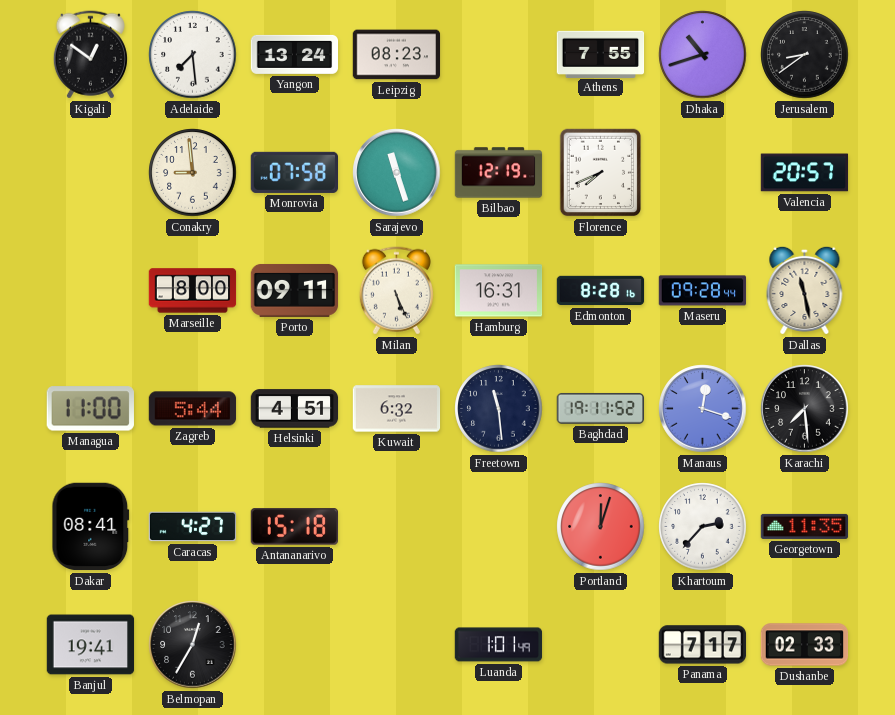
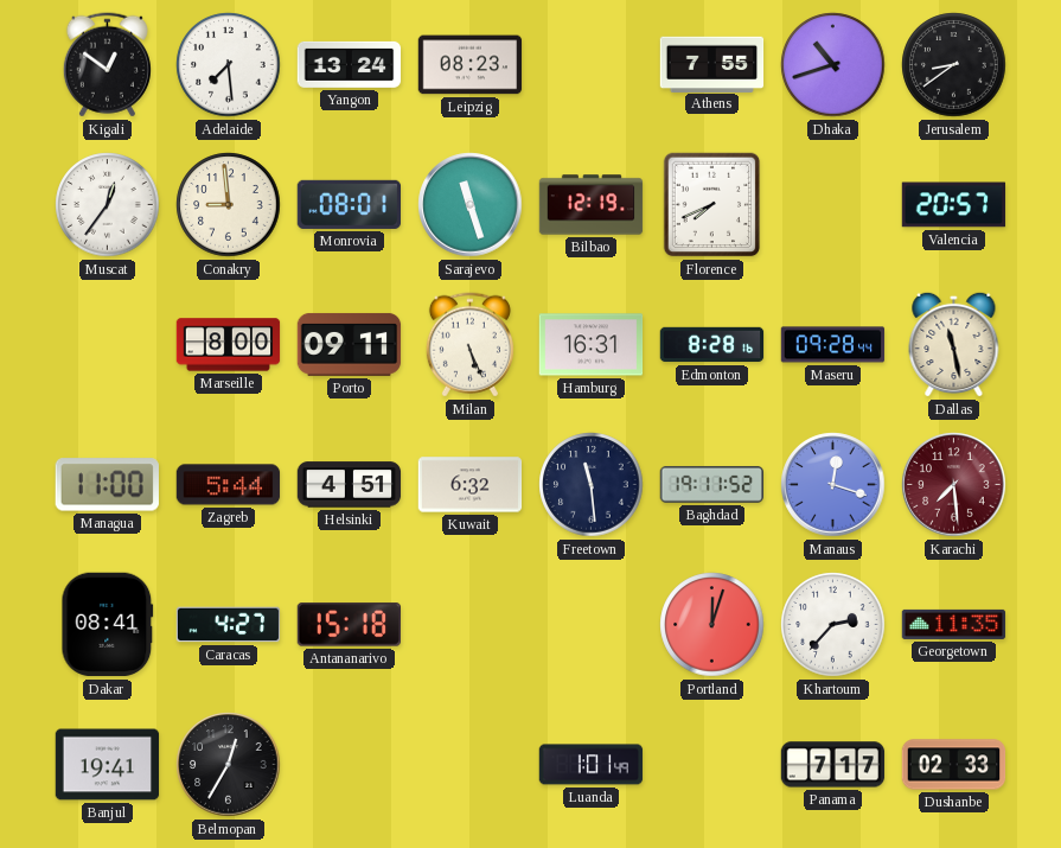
Muscat: none -> 12:36 (108, 205)
Monrovia: 07:58 -> 08:01 (349, 204)
Karachi dial: black -> burgundy (954, 485)
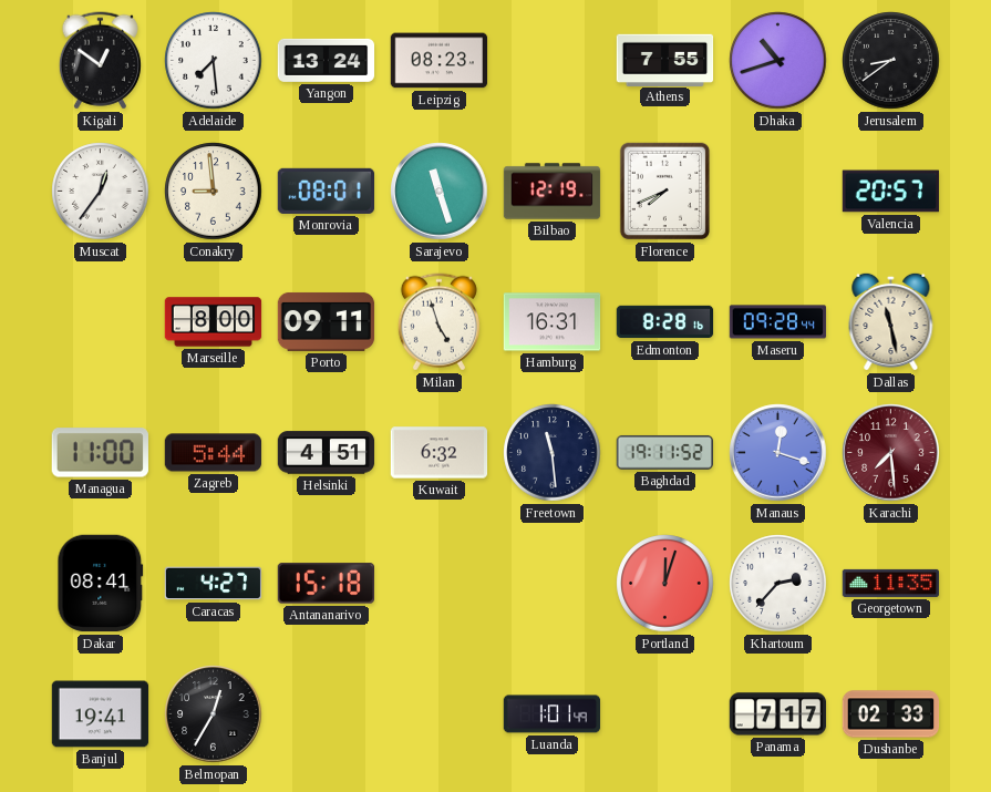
Milan: 5:26 -> 4:57 (438, 322)
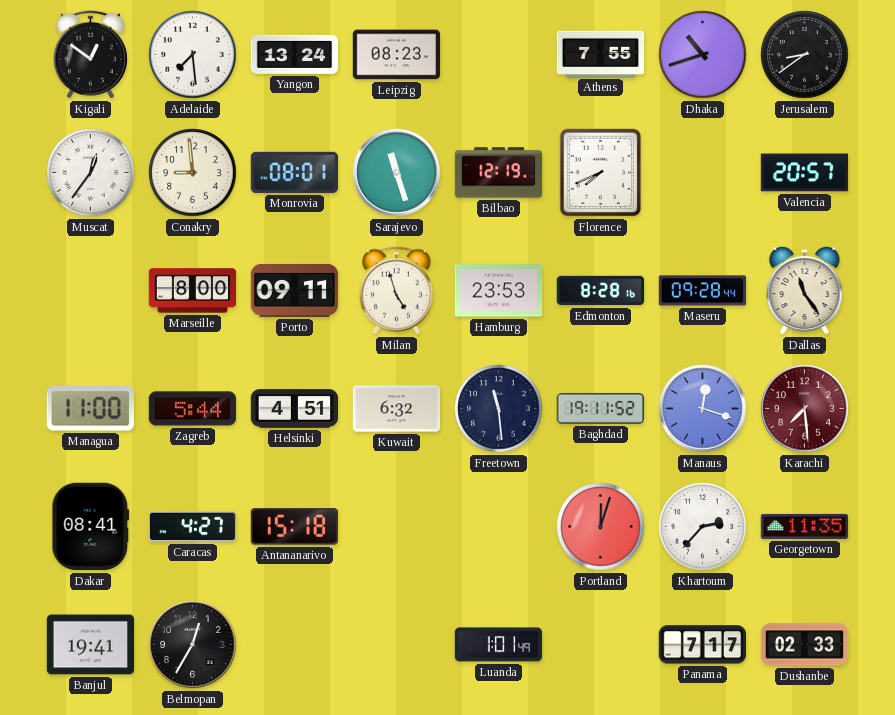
Hamburg: 16:31 -> 23:53 (499, 291)
Dallas: 11:28 -> 11:24 (805, 290)
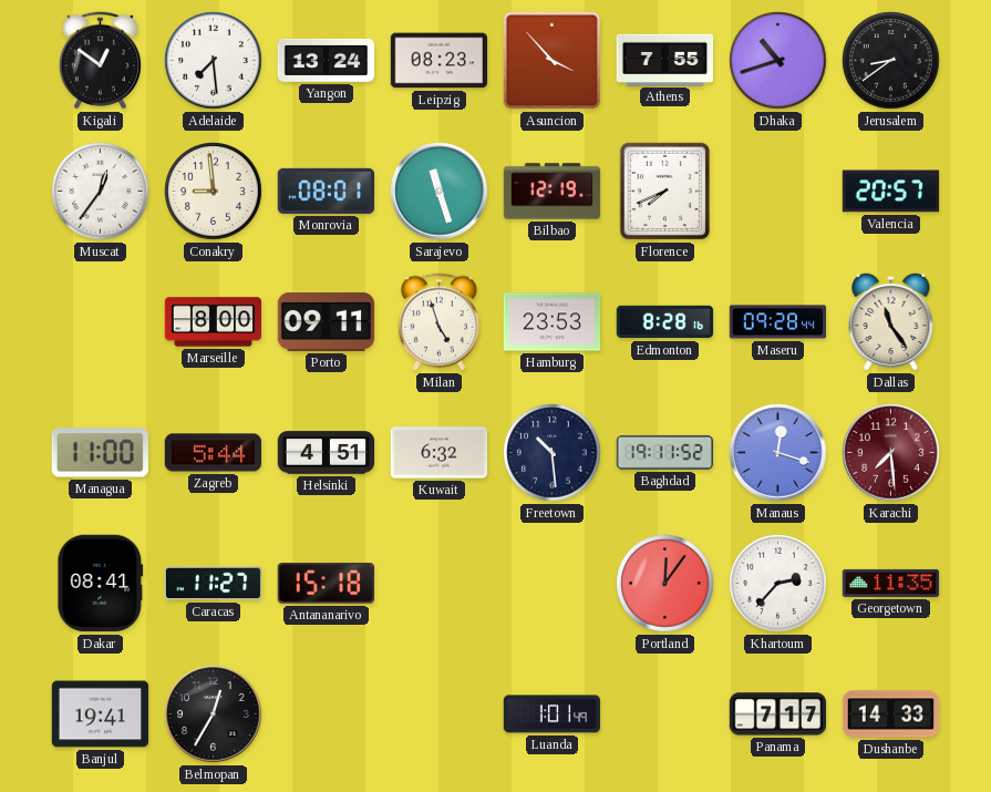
Asuncion: none -> 3:53 (553, 61)
Freetown: 11:29 -> 10:29 (553, 453)
Caracas: 4:27 -> 11:27 (214, 584)
Portland: 12:03 -> 12:06 (665, 584)
Dushanbe: 02:33 -> 14:33 (891, 714)
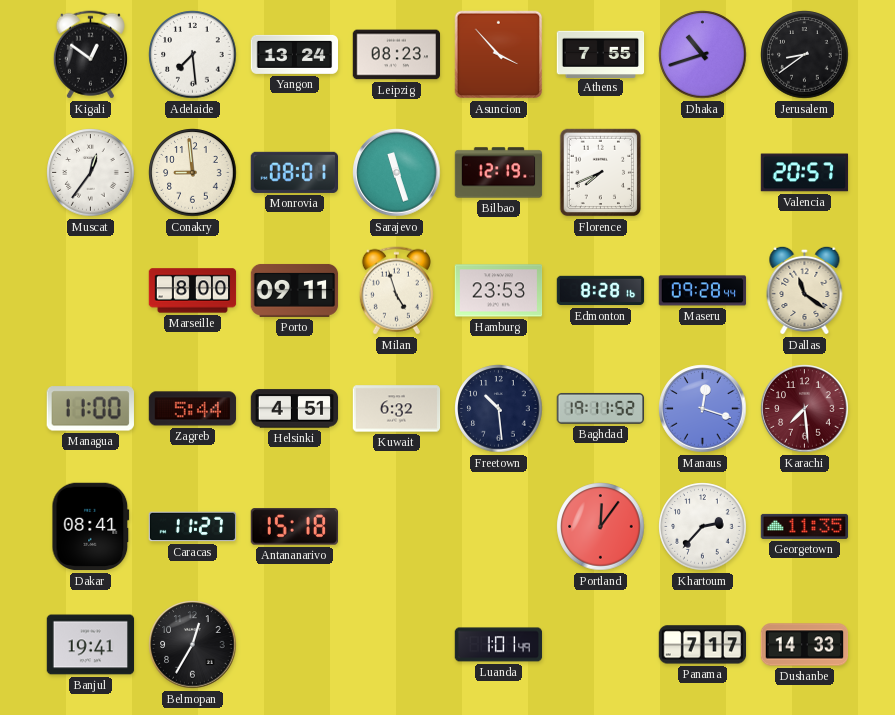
Dallas: 11:24 -> 11:21 (805, 290)
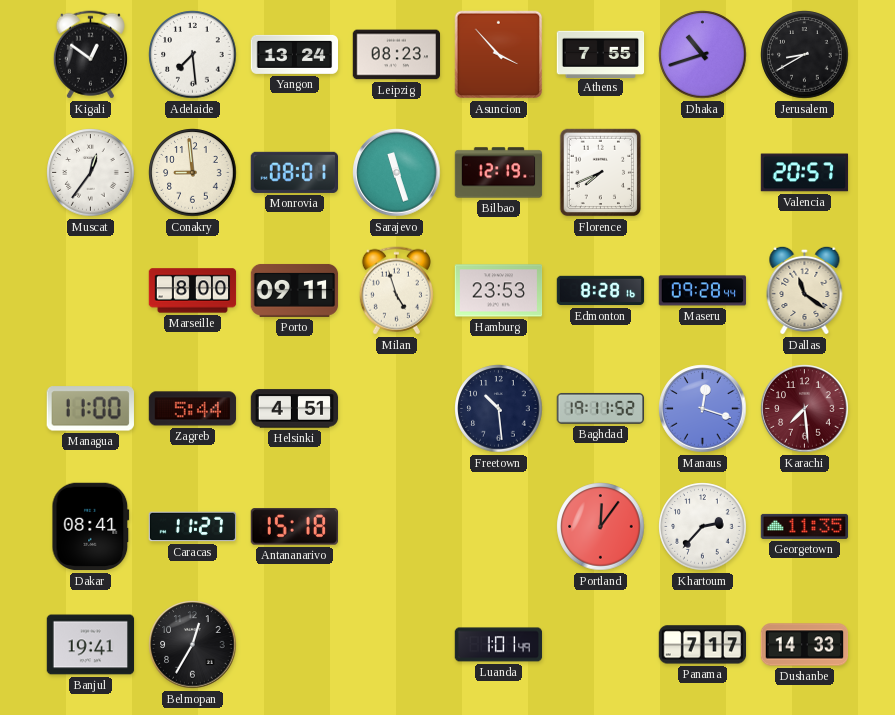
Jerusalem: 8:39 -> 8:40 (805, 55)
Kuwait: 6:32 -> none (397, 409)
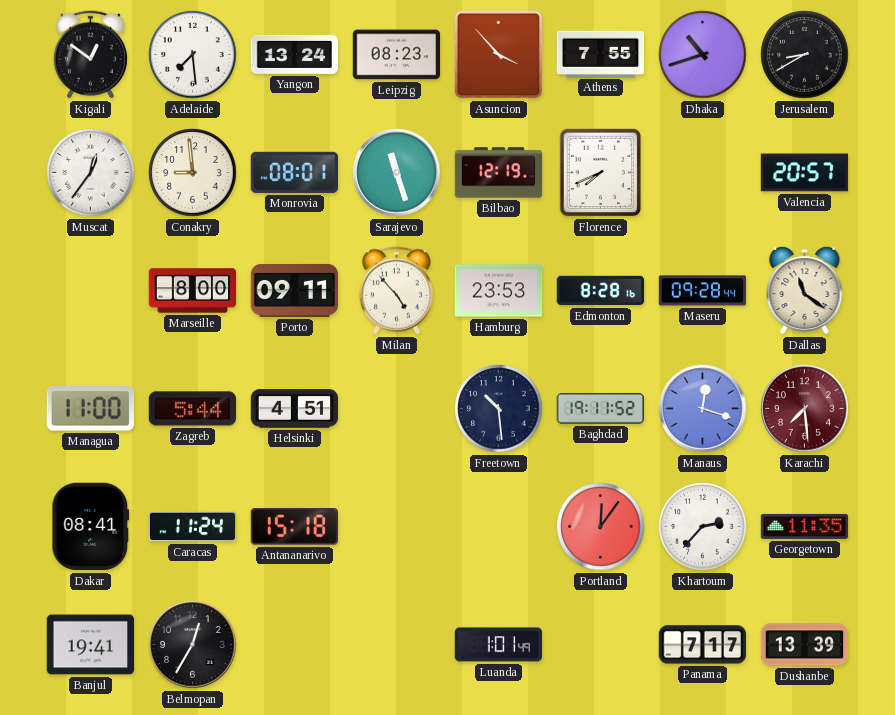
Milan: 4:57 -> 4:53 (396, 291)
Caracas: 11:27 -> 11:24 (193, 527)
Dushanbe: 14:33 -> 13:39 (805, 645)
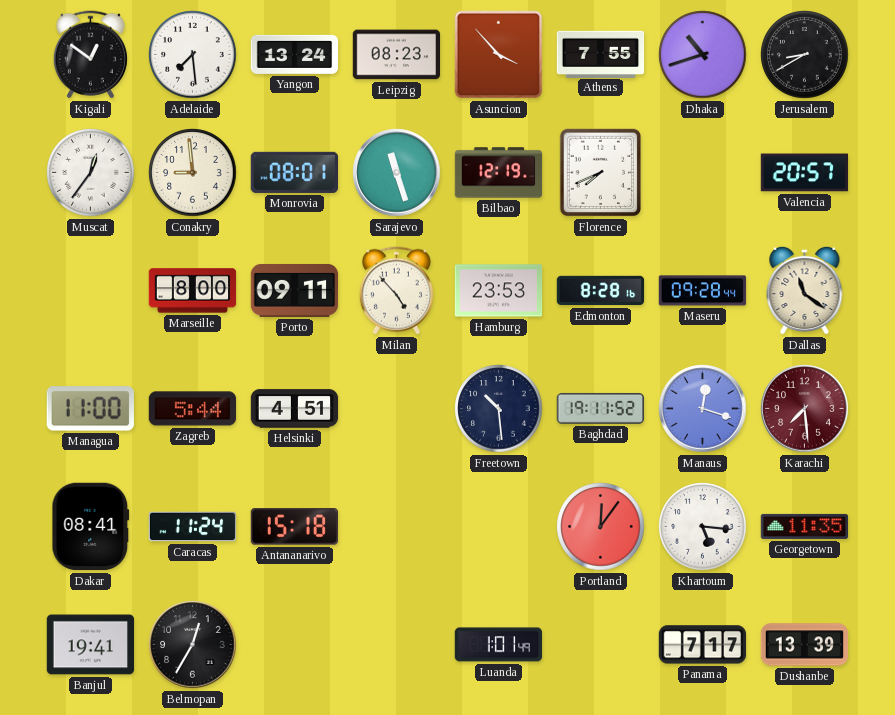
Khartoum: 2:37 -> 5:16 (703, 527)
